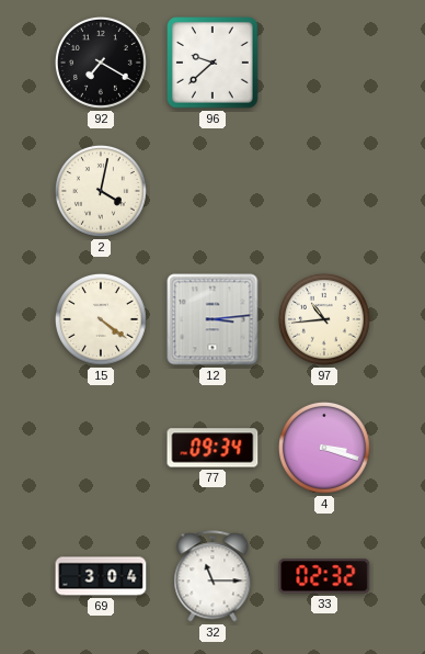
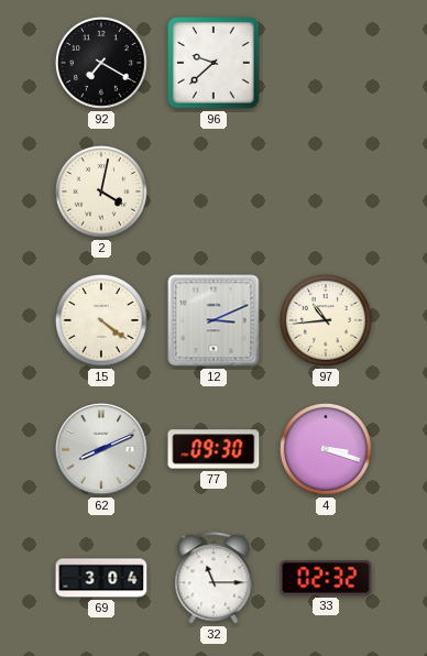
12: 3:14 -> 3:11 (214, 320)
62: none -> 8:11 (101, 449)
77: 09:34 -> 09:30 (214, 449)
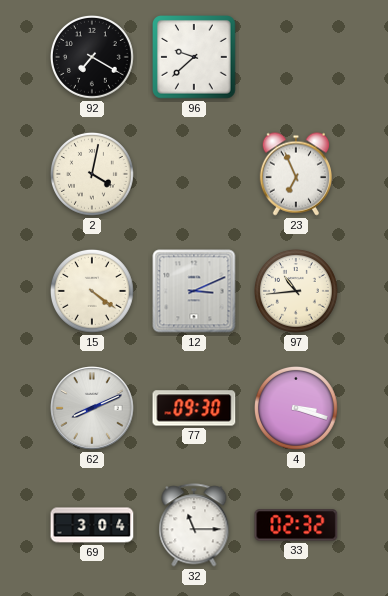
23: none -> 6:56 (295, 174)
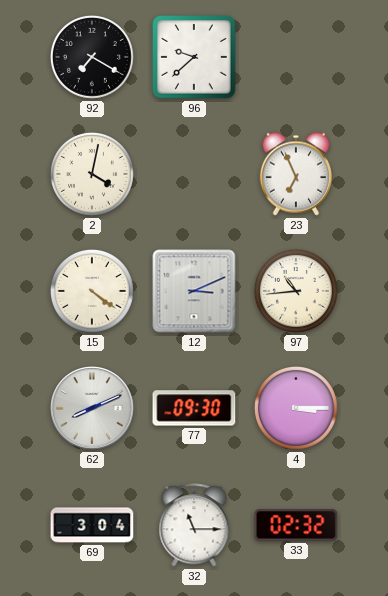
4: 3:18 -> 3:15 (297, 409)
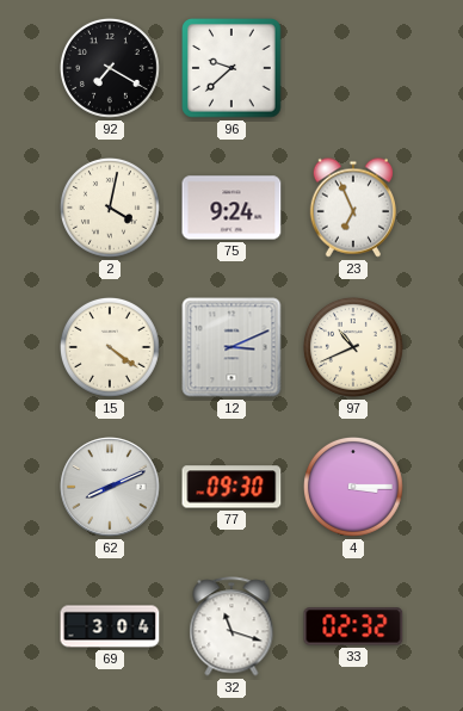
75: none -> 9:24 (231, 208)
97: 10:44 -> 10:41 (354, 348)
32: 11:15 -> 11:18 (231, 626)
